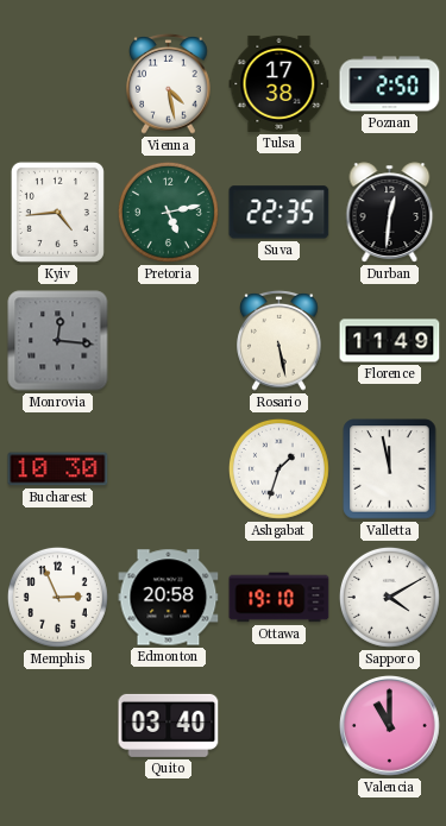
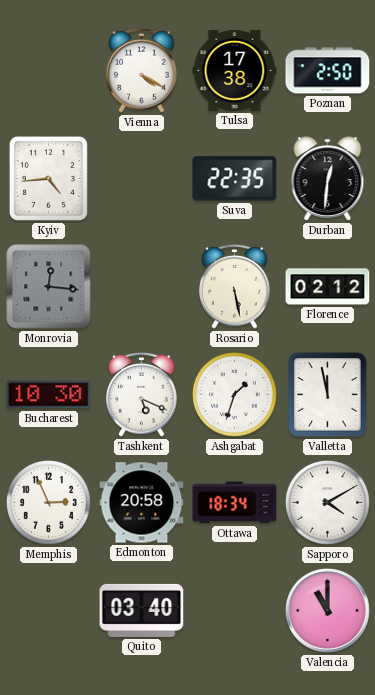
Vienna: 4:28 -> 4:20 (142, 70)
Pretoria: 5:13 -> none (168, 212)
Florence: 11:49 -> 02:12 (328, 287)
Tashkent: none -> 5:19 (142, 394)
Ottawa: 19:10 -> 18:34 (235, 503)
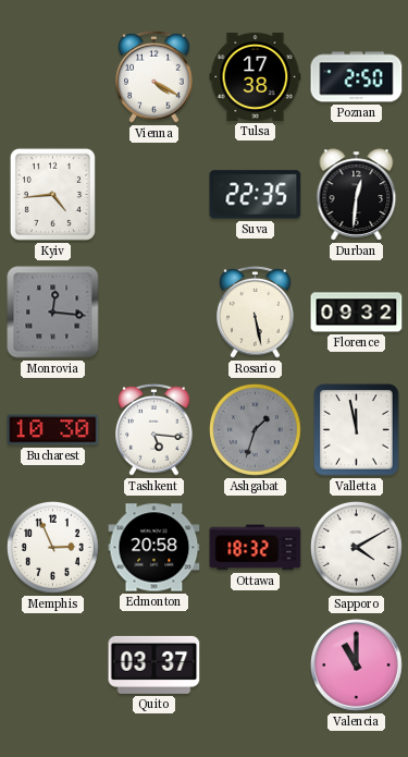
Florence: 02:12 -> 09:32 (357, 313)
Tashkent: 5:19 -> 5:16 (154, 429)
Ashgabat dial: white -> grey (255, 429)
Ottawa: 18:34 -> 18:32 (256, 548)
Quito: 03:40 -> 03:37 (154, 664)
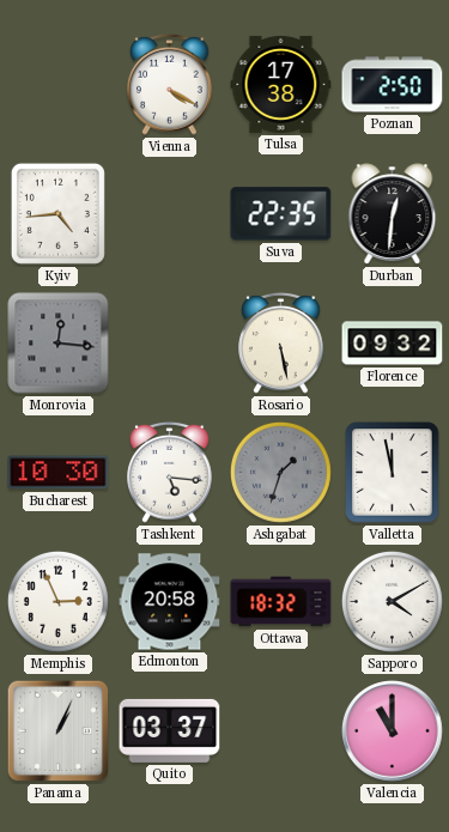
Panama: none -> 1:04 (59, 731)
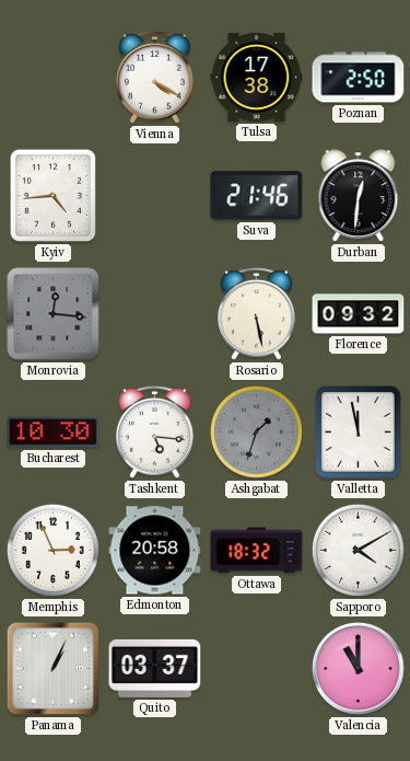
Suva: 22:35 -> 21:46 (257, 196)
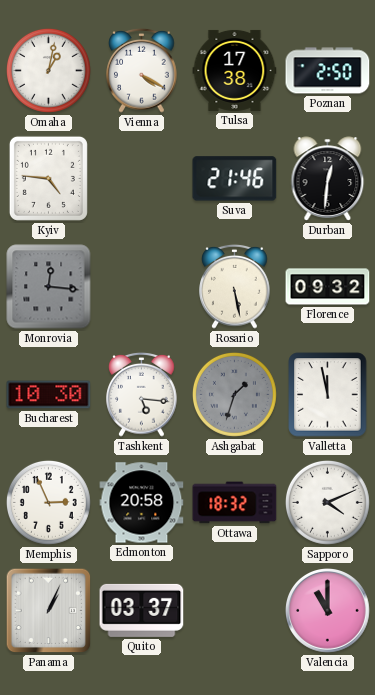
Omaha: none -> 1:02 (48, 70)
Kyiv: 4:44 -> 4:46 (48, 178)
Sapporo: 4:10 -> 4:11 (327, 502)
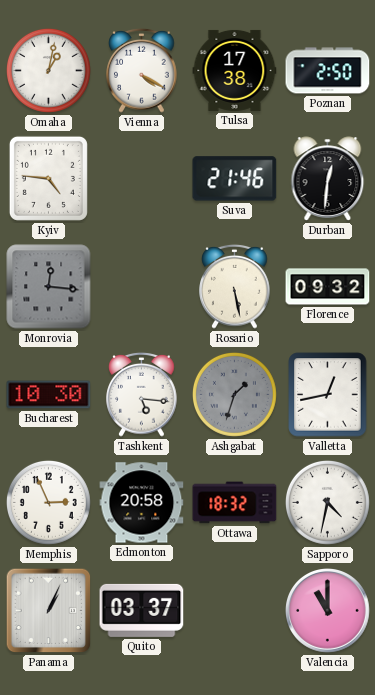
Valletta: 11:58 -> 12:43 (328, 395)
Sapporo: 4:11 -> 4:32 (327, 502)
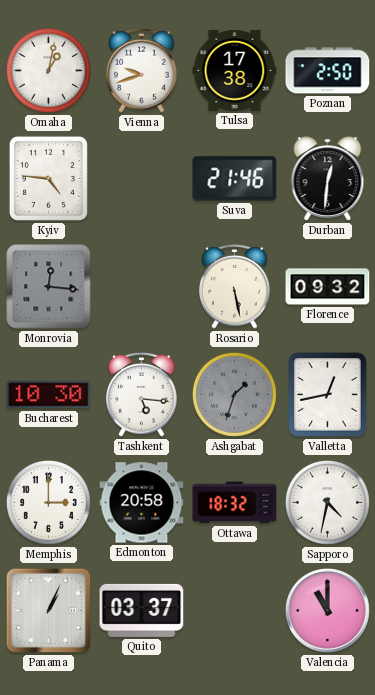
Vienna: 4:20 -> 9:42 (142, 70)
Memphis: 2:56 -> 3:00 (48, 502)
